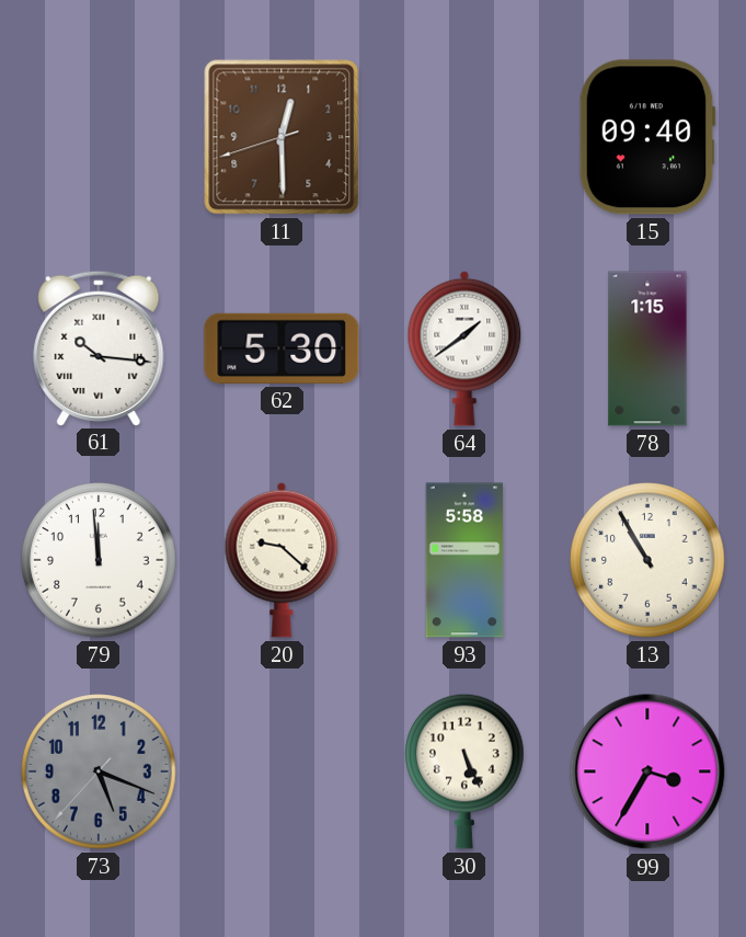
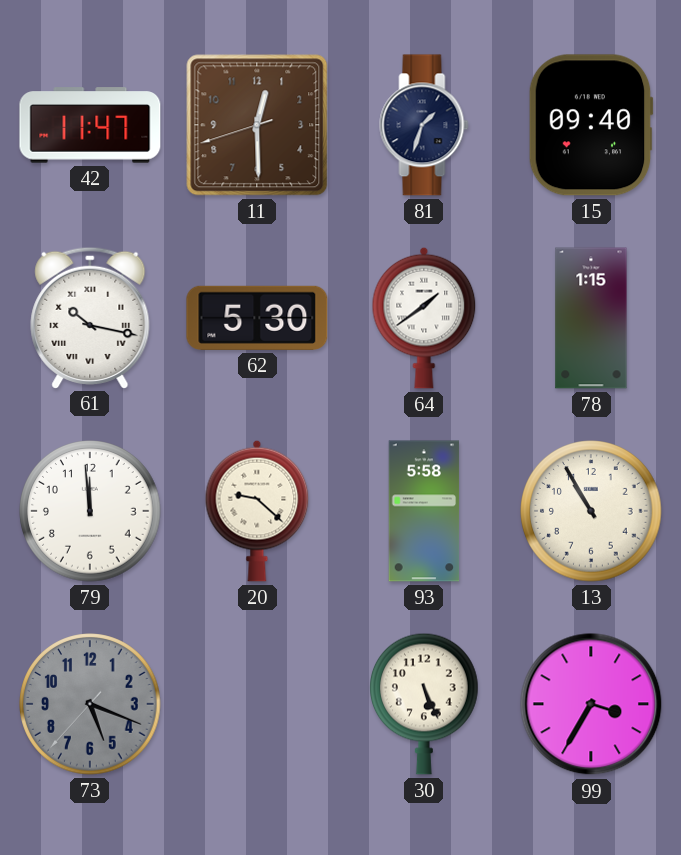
42: none -> 11:47 (90, 125)
81: none -> 1:33 (424, 125)
61: 10:16 -> 10:17 (90, 317)
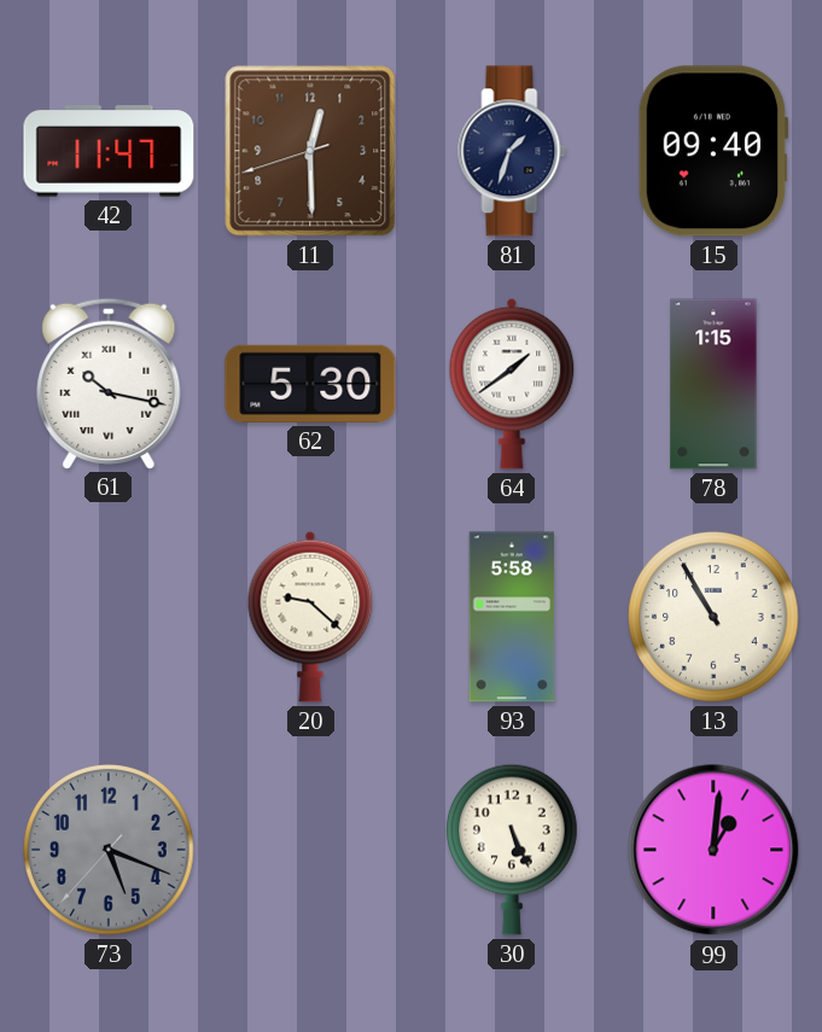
79: 11:59 -> none (90, 511)
99: 3:35 -> 1:01 (713, 850)
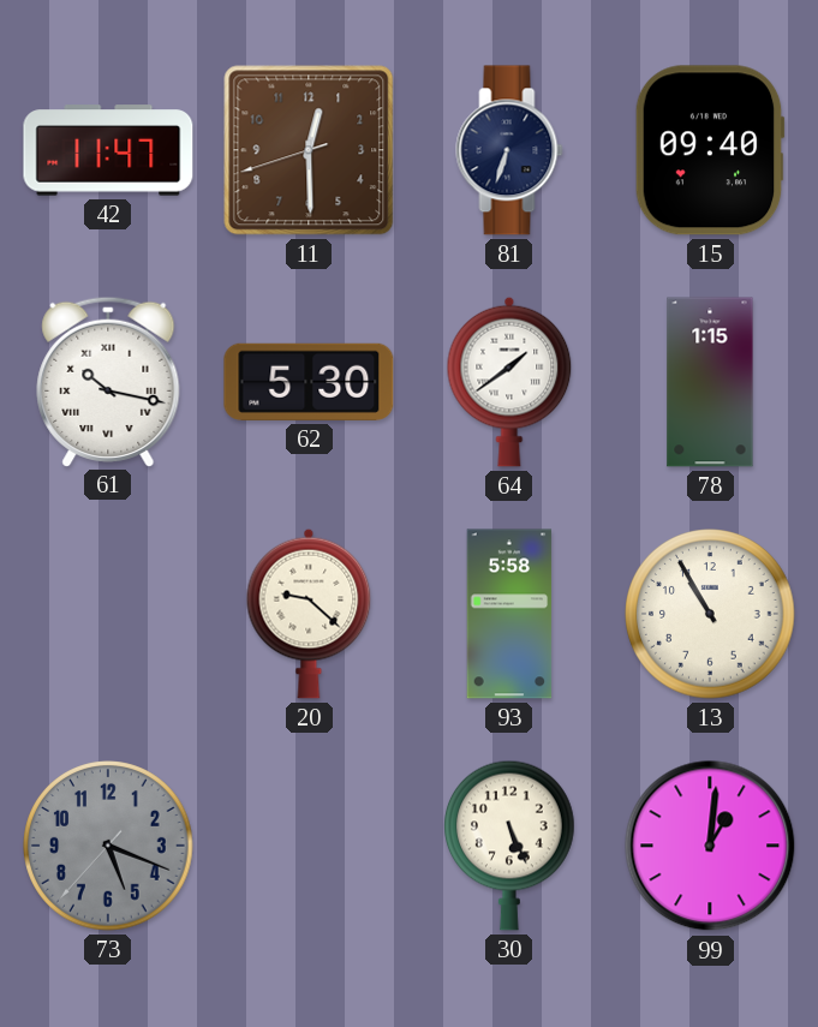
81: 1:33 -> 6:33 (509, 150)
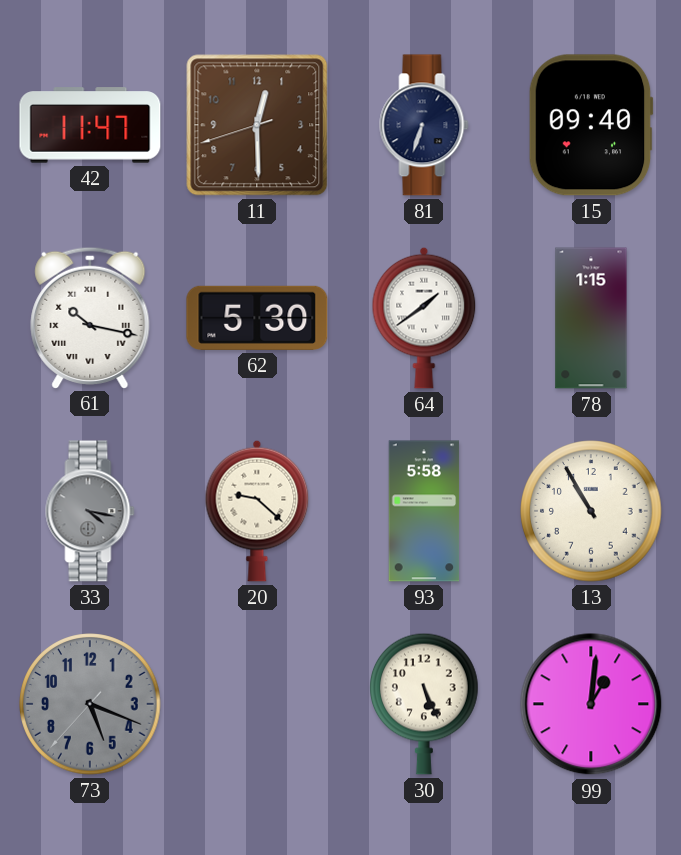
33: none -> 4:17 (90, 511)
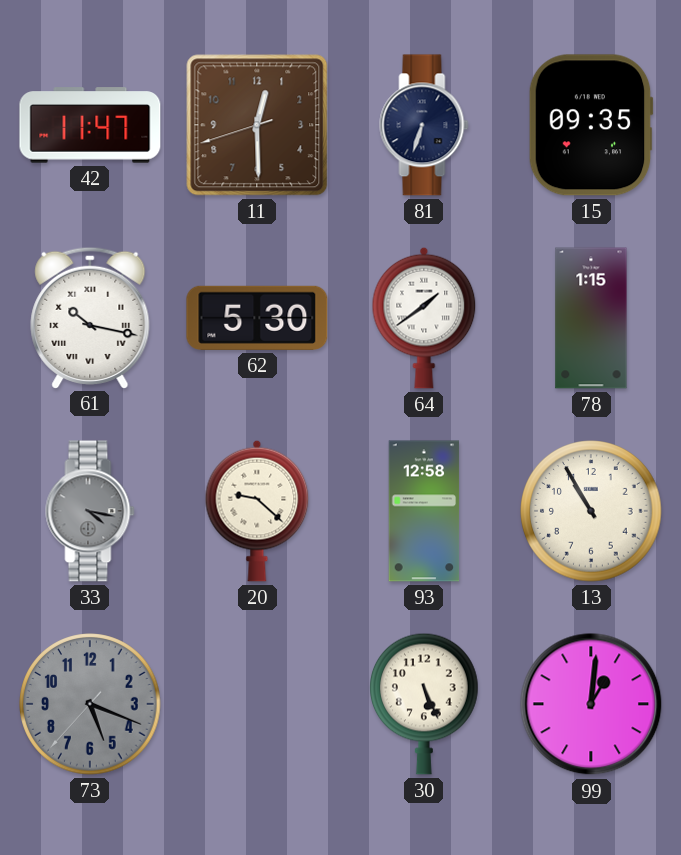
15: 09:40 -> 09:35 (591, 125)
93: 5:58 -> 12:58 (424, 511)
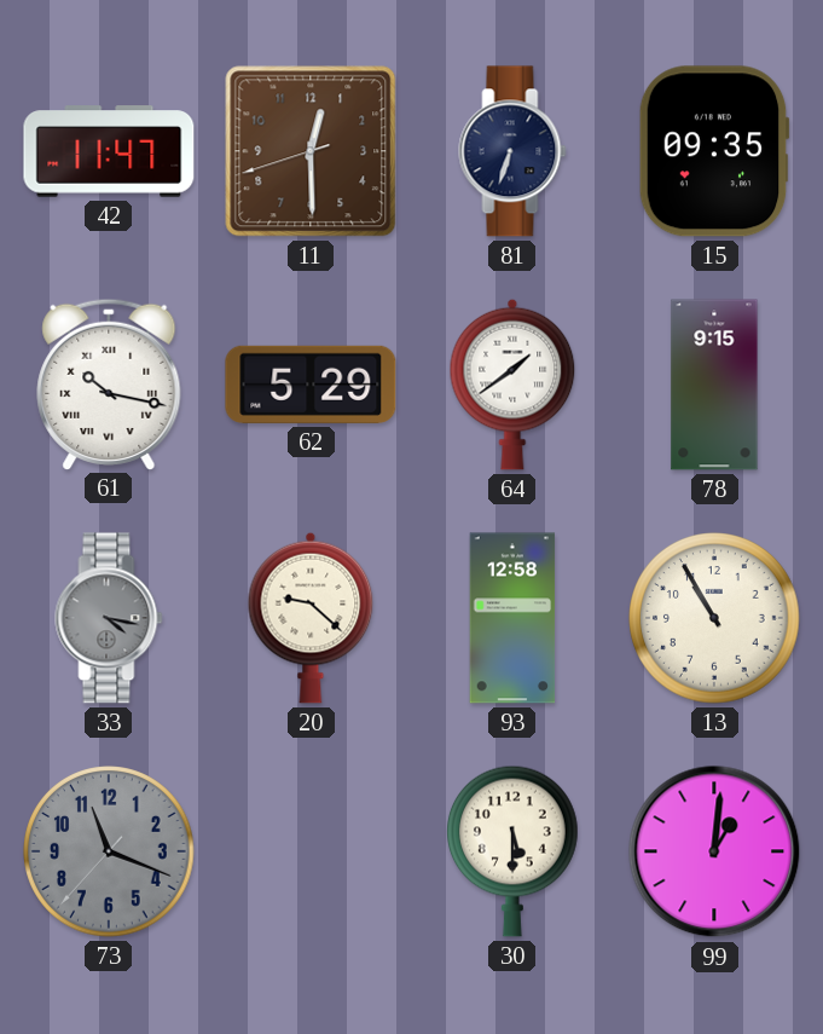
62: 5:30 -> 5:29 (311, 385)
78: 1:15 -> 9:15 (714, 385)
73: 5:18 -> 11:18 (109, 851)
30: 5:26 -> 5:30 (514, 851)
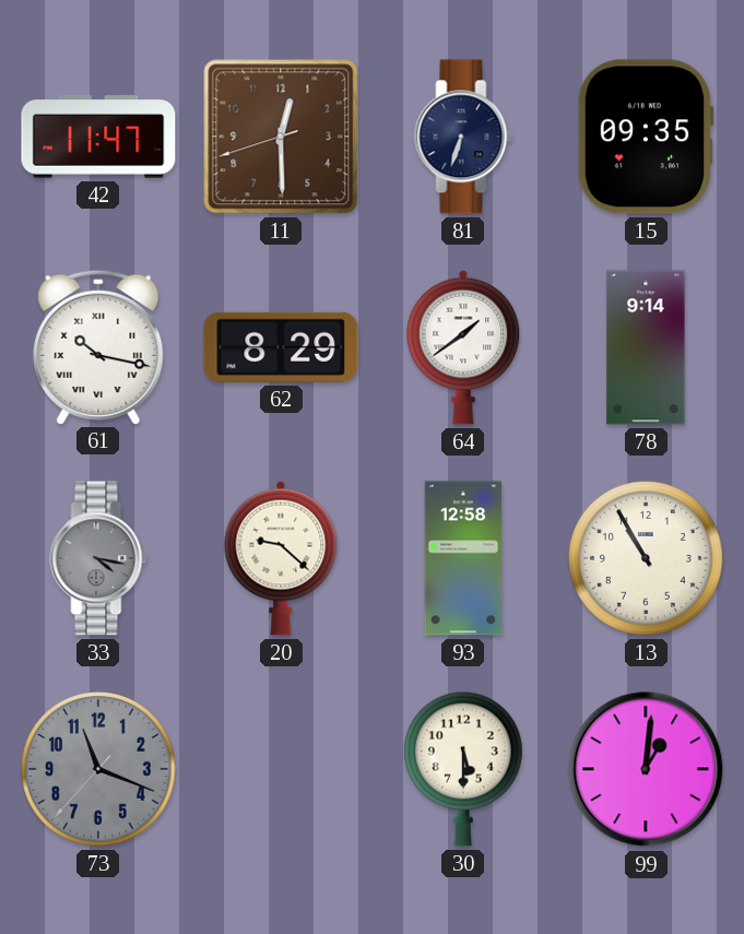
62: 5:29 -> 8:29 (281, 347)
78: 9:15 -> 9:14 (646, 347)
